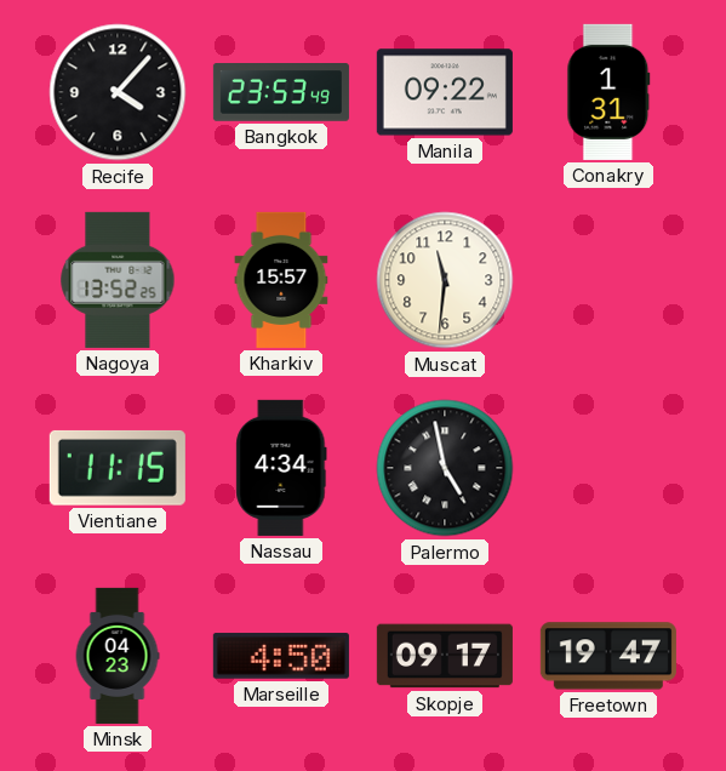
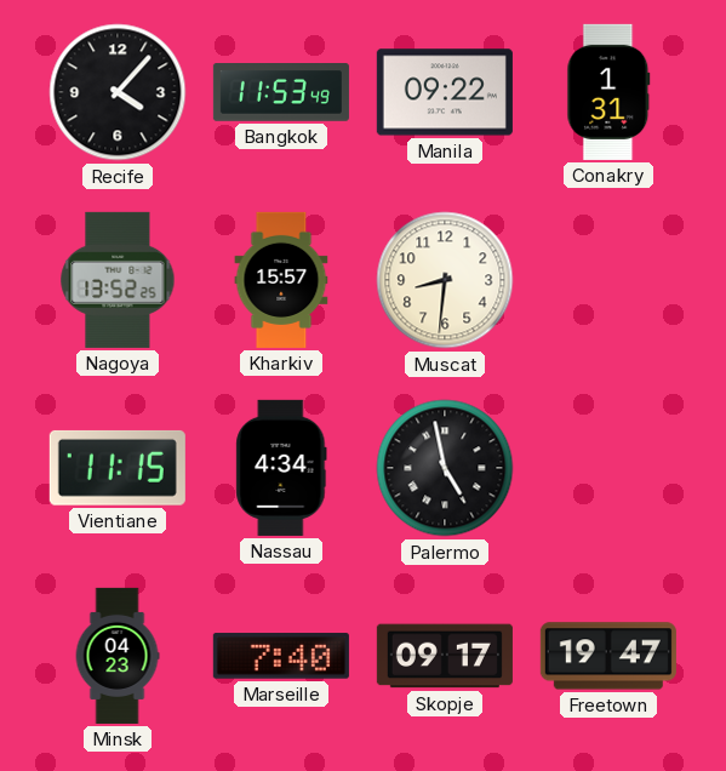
Bangkok: 23:53 -> 11:53 (281, 93)
Muscat: 11:31 -> 8:31 (445, 280)
Marseille: 4:50 -> 7:40 (281, 656)
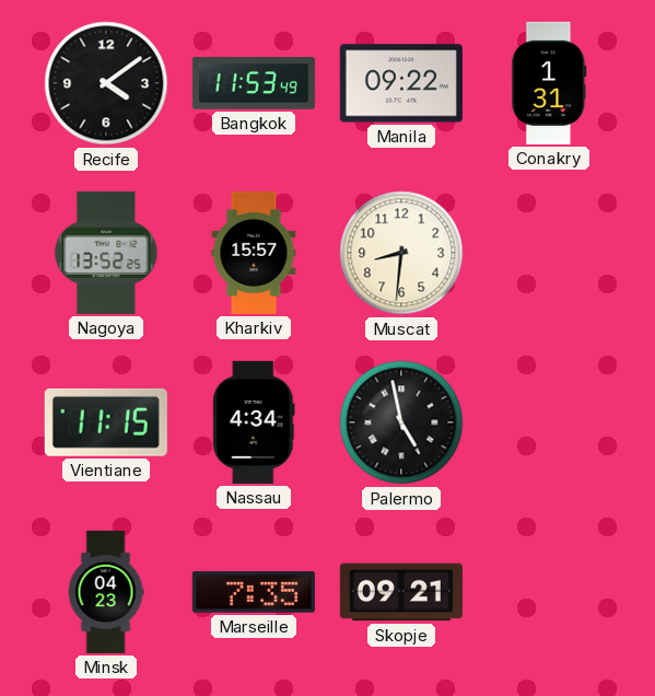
Recife: 4:07 -> 4:09 (106, 83)
Marseille: 7:40 -> 7:35 (254, 592)
Skopje: 09:17 -> 09:21 (401, 592)
Freetown: 19:47 -> none (608, 656)
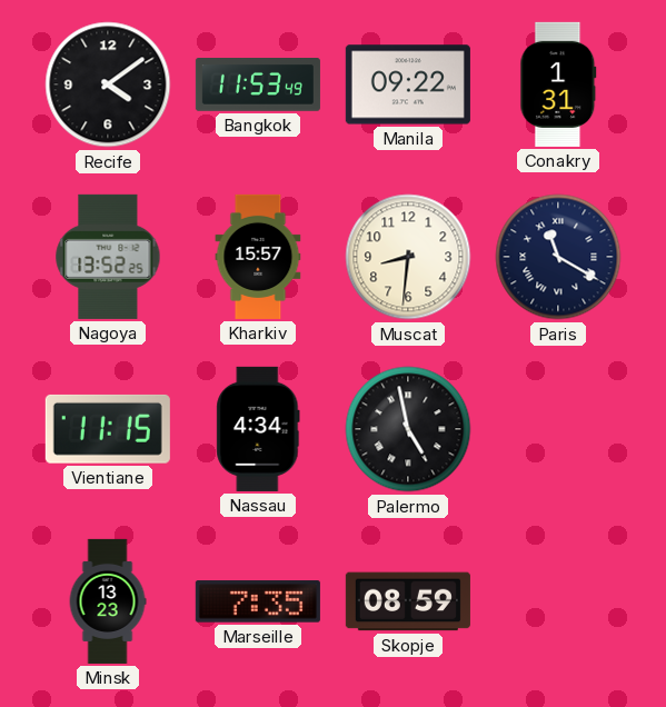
Paris: none -> 11:20 (558, 257)
Minsk: 04:23 -> 13:23 (108, 601)
Skopje: 09:21 -> 08:59 (408, 601)
